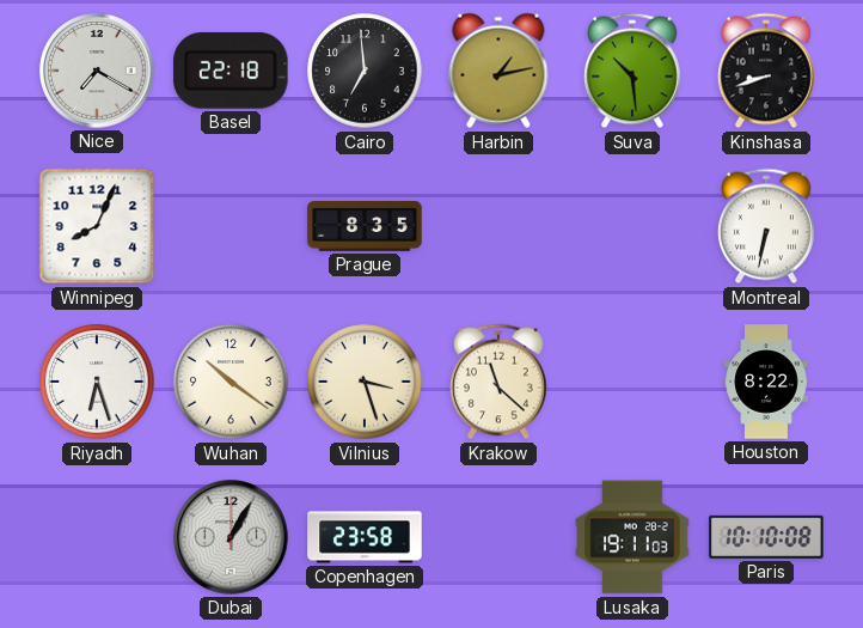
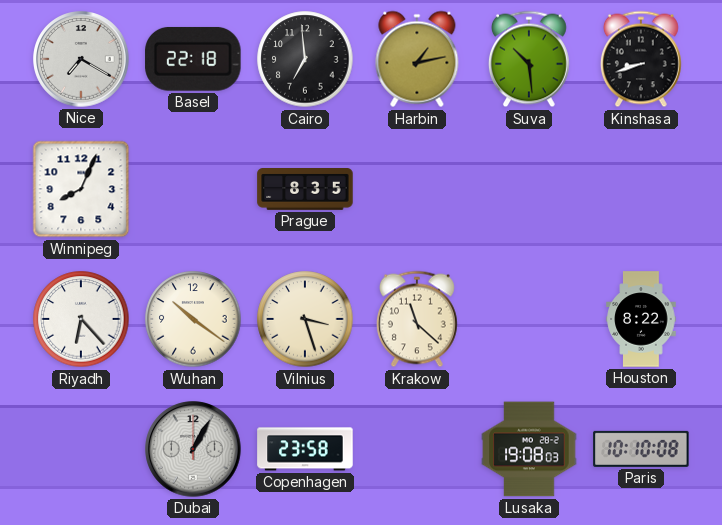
Montreal: 6:32 -> none (766, 226)
Riyadh: 6:27 -> 6:23 (81, 319)
Lusaka: 19:11 -> 19:08 (529, 449)
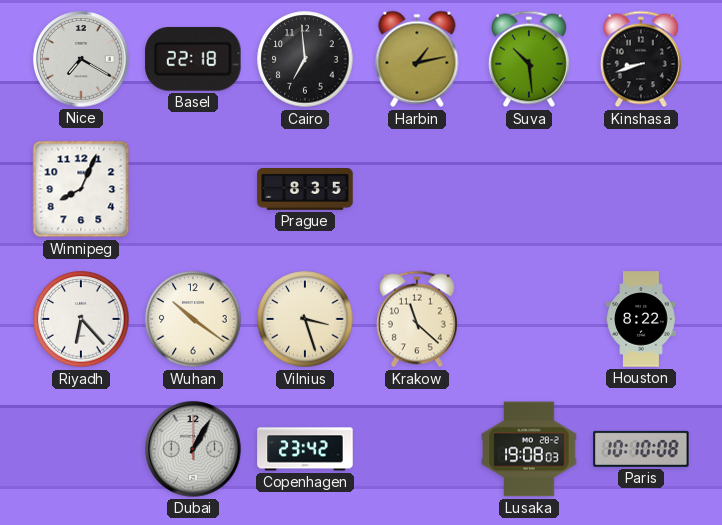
Copenhagen: 23:58 -> 23:42 (305, 449)
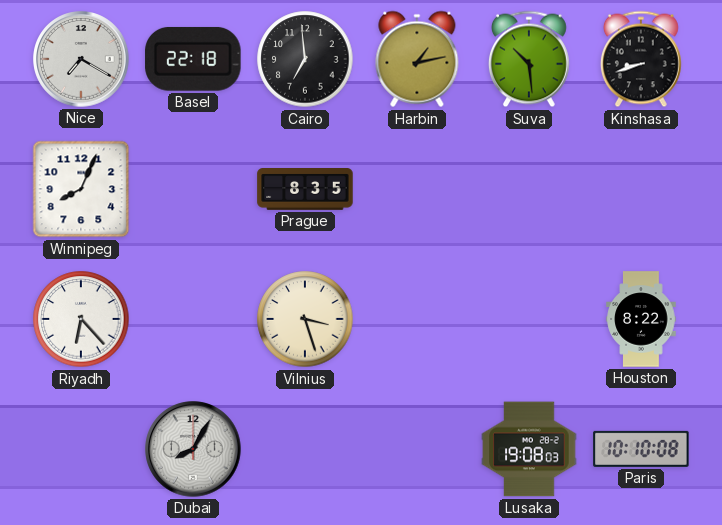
Wuhan: 10:21 -> none (193, 319)
Krakow: 11:22 -> none (417, 319)
Dubai: 1:05 -> 8:05 (193, 449)
Copenhagen: 23:42 -> none (305, 449)
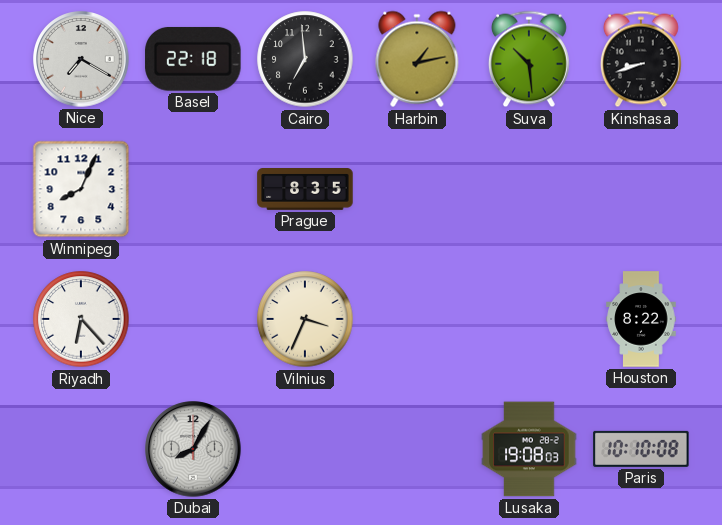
Vilnius: 3:27 -> 3:34 (305, 319)
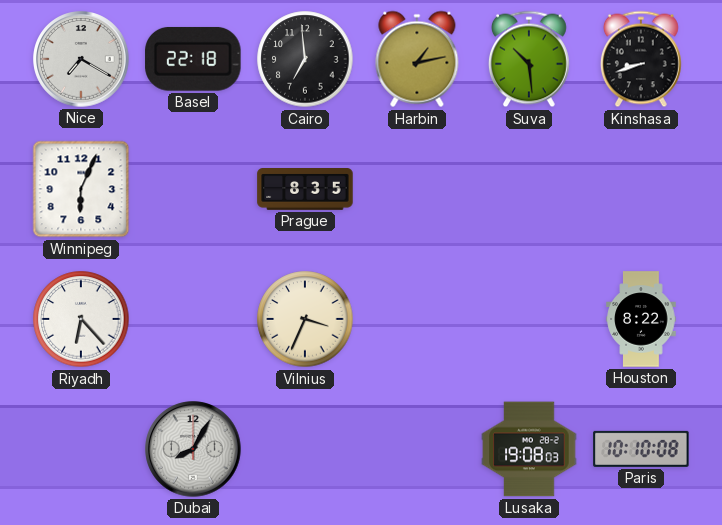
Winnipeg: 8:04 -> 6:04 (81, 189)
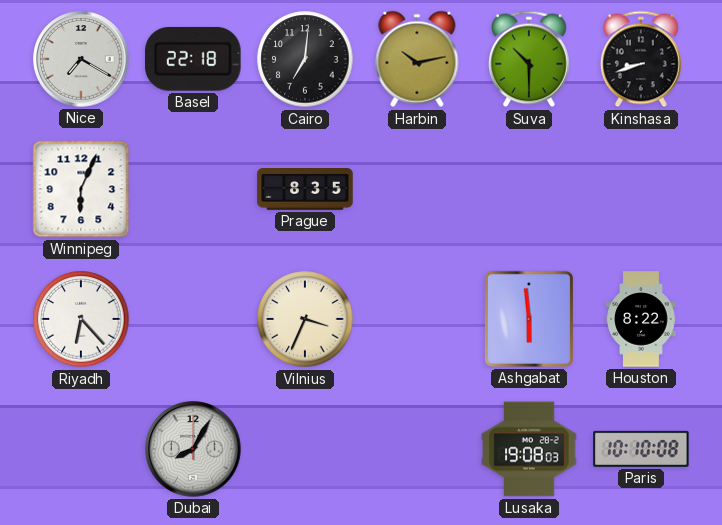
Cairo: 6:59 -> 7:01 (305, 59)
Harbin: 1:13 -> 10:13 (417, 59)
Suva: 10:29 -> 10:30 (529, 59)
Ashgabat: none -> 5:59 (529, 319)
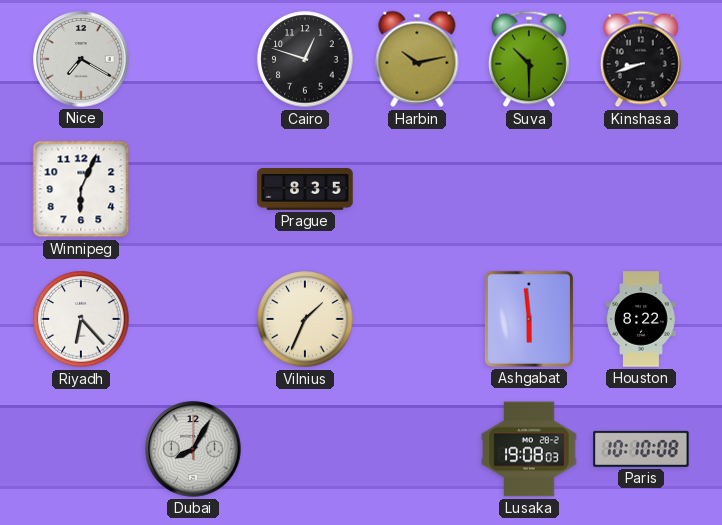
Basel: 22:18 -> none (193, 59)
Cairo: 7:01 -> 12:48 (305, 59)
Vilnius: 3:34 -> 1:34 (305, 319)
